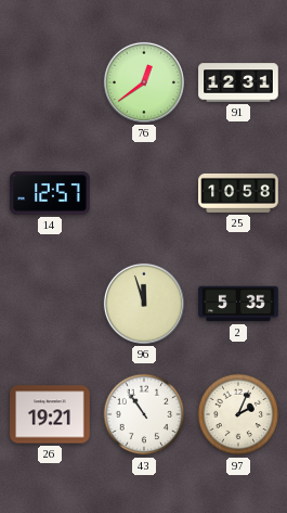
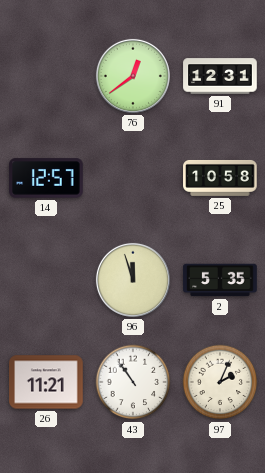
26: 19:21 -> 11:21 (46, 382)
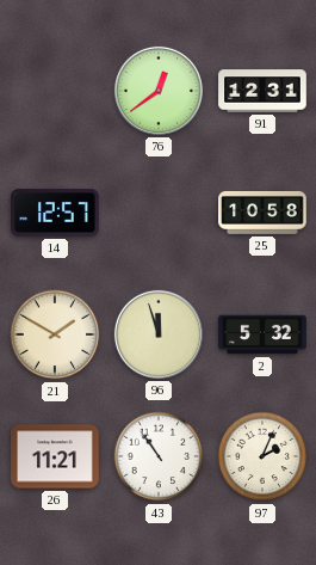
21: none -> 1:50 (55, 334)
2: 5:35 -> 5:32 (262, 334)
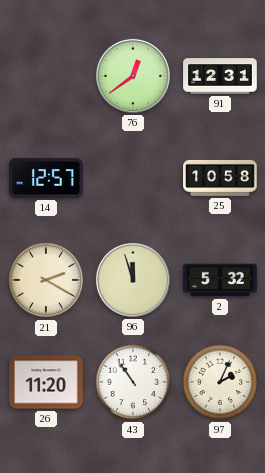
21: 1:50 -> 2:20 (46, 280)
26: 11:21 -> 11:20 (46, 382)
